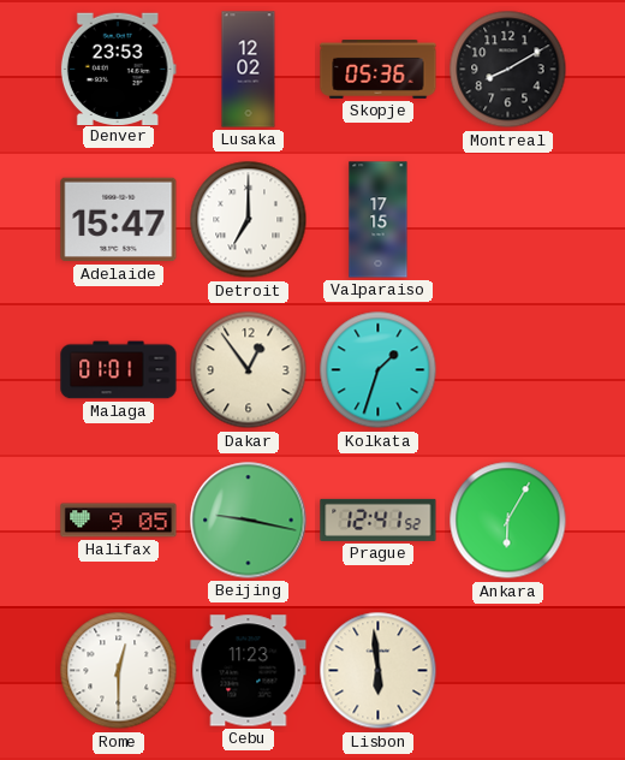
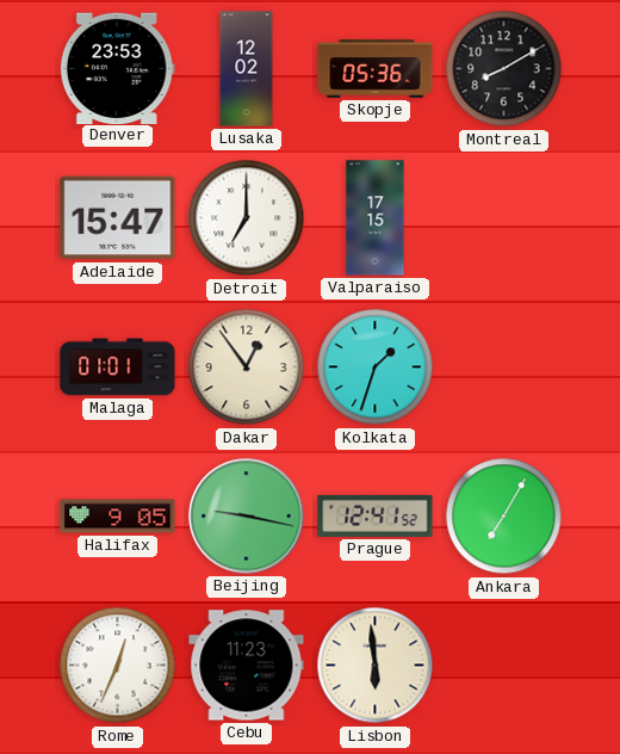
Ankara: 6:05 -> 7:05 (504, 517)
Rome: 12:30 -> 12:34 (118, 666)
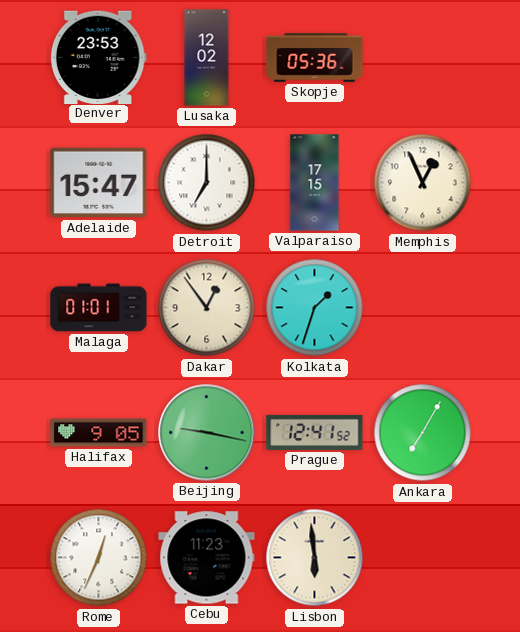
Montreal: 8:10 -> none (504, 69)
Memphis: none -> 12:56 (423, 183)
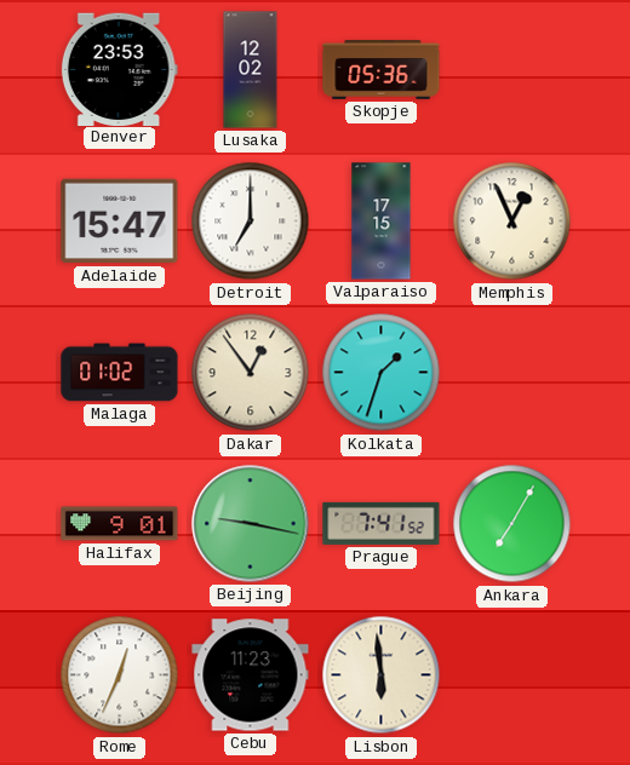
Malaga: 01:01 -> 01:02 (120, 373)
Halifax: 9:05 -> 9:01 (120, 524)
Prague: 12:41 -> 7:41 (382, 523)
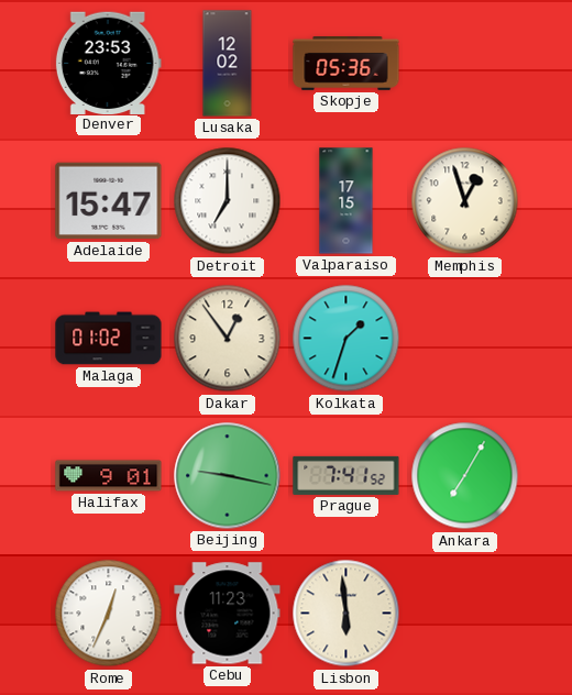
Memphis: 12:56 -> 12:57 (465, 201)
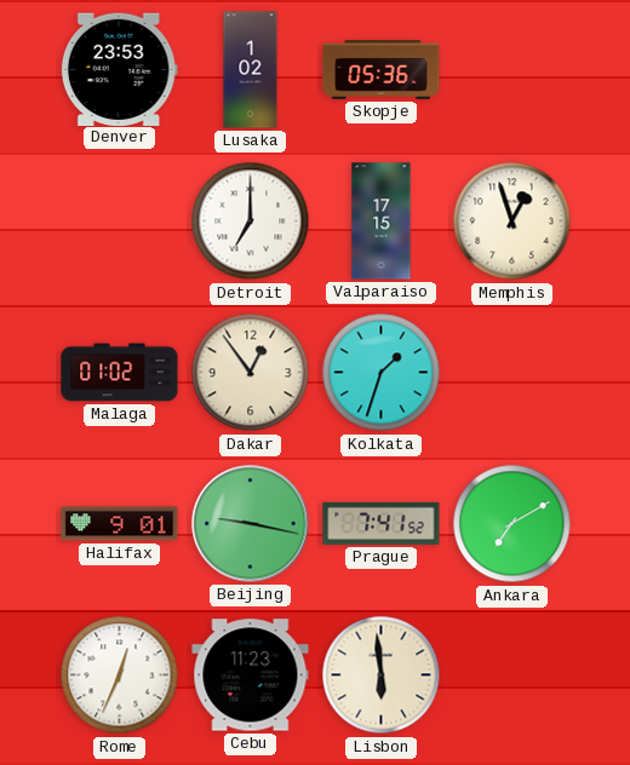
Lusaka: 12:02 -> 1:02 (251, 70)
Adelaide: 15:47 -> none (109, 201)
Ankara: 7:05 -> 7:10 (512, 524)
